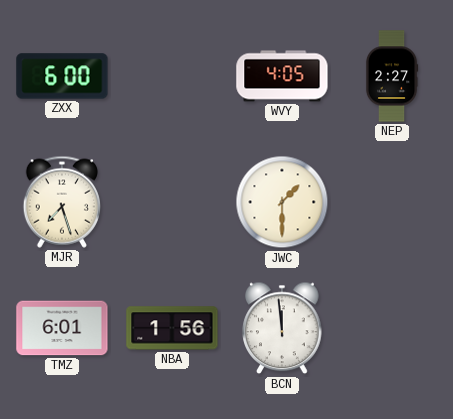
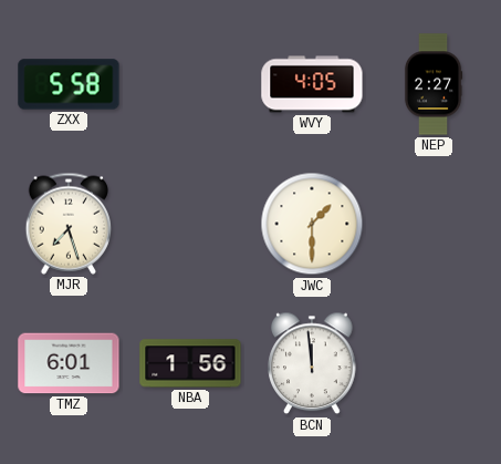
ZXX: 6:00 -> 5:58 (69, 84)
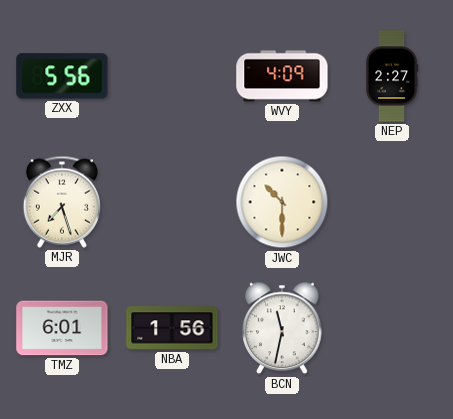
ZXX: 5:58 -> 5:56 (62, 76)
WVY: 4:05 -> 4:09 (282, 76)
JWC: 1:30 -> 10:30 (282, 202)
BCN: 11:59 -> 11:32 (282, 328)
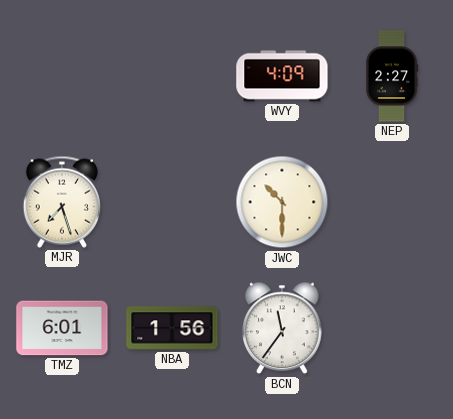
ZXX: 5:56 -> none (62, 76)
BCN: 11:32 -> 11:36 (282, 328)
